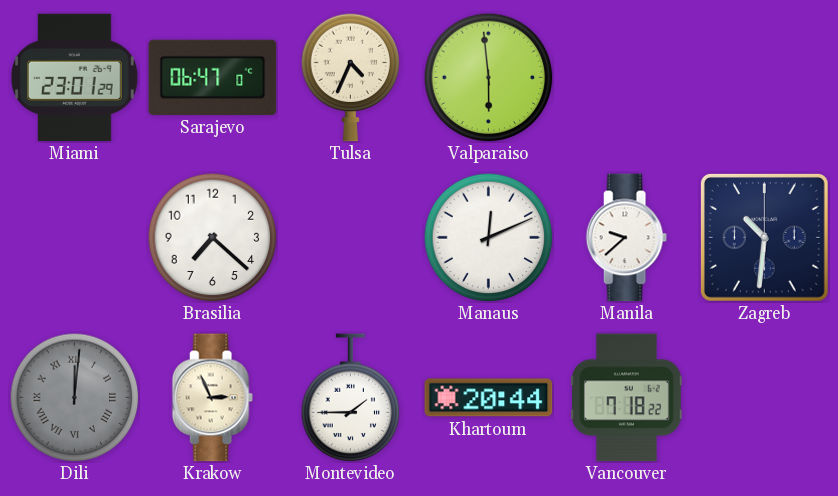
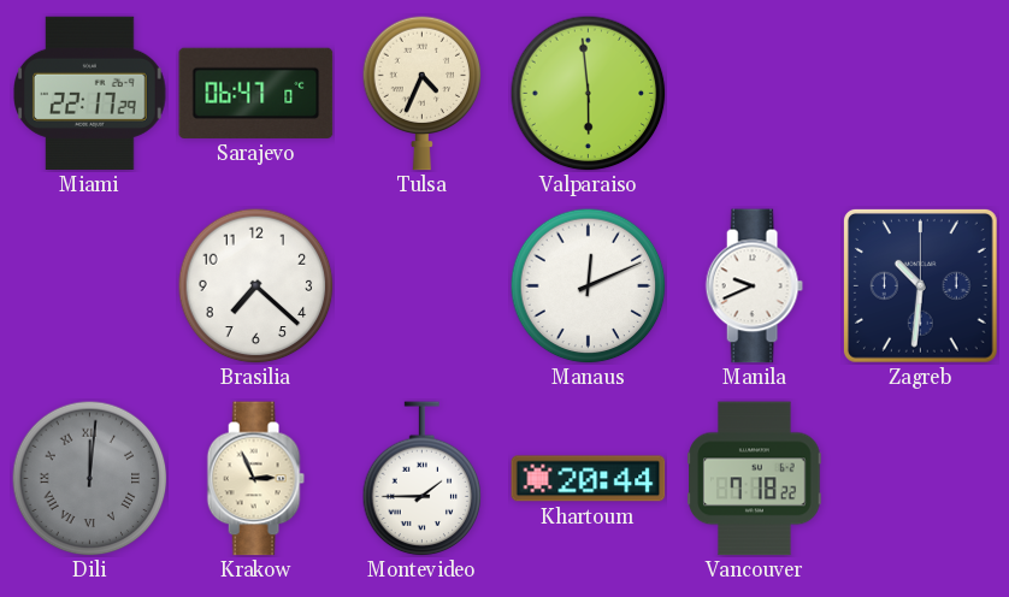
Miami: 23:01 -> 22:17 (90, 93)
Manila: 9:38 -> 9:41 (754, 286)
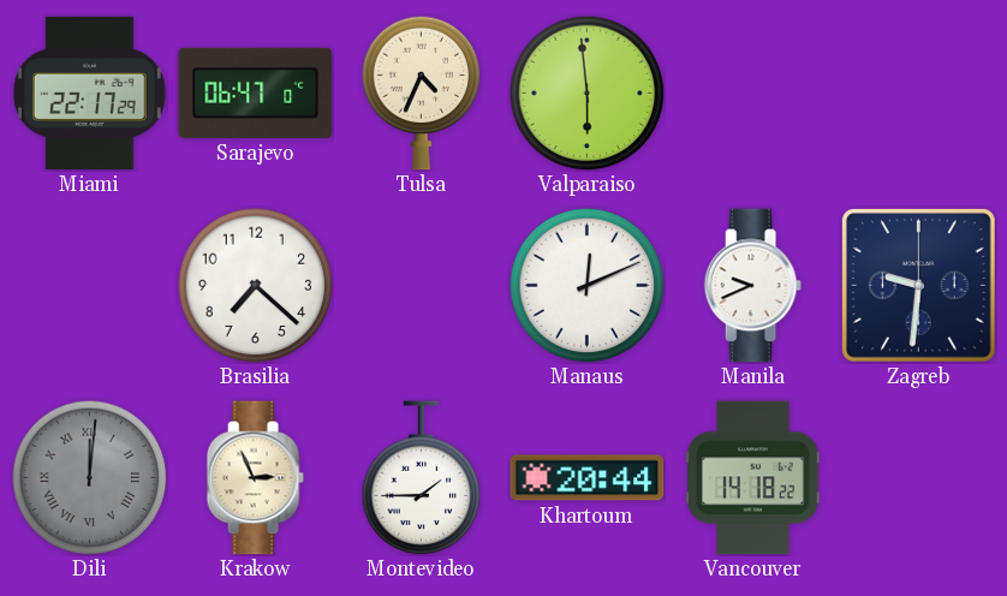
Zagreb: 10:31 -> 9:31 (918, 285)
Vancouver: 7:18 -> 14:18 (753, 478)
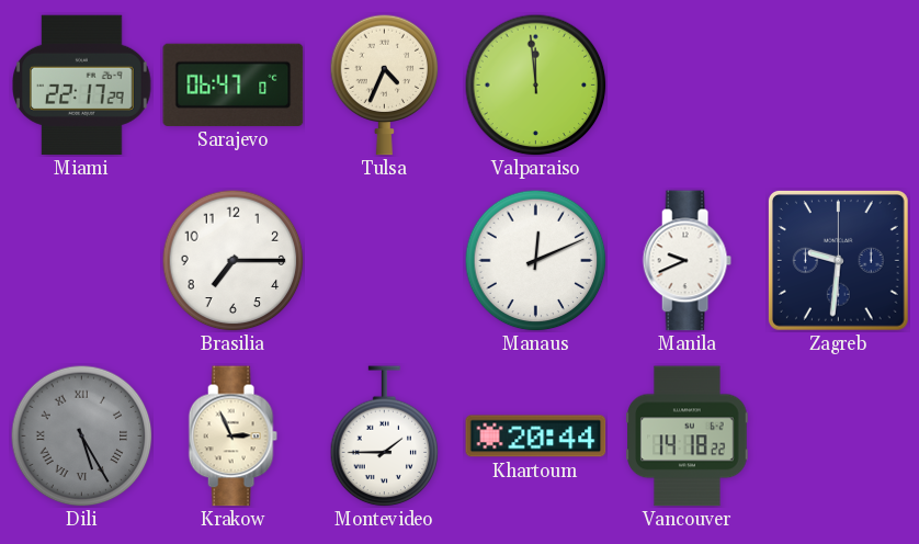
Valparaiso: 5:59 -> 11:59 (535, 84)
Brasilia: 7:22 -> 7:15 (232, 260)
Dili: 12:01 -> 5:25 (81, 435)
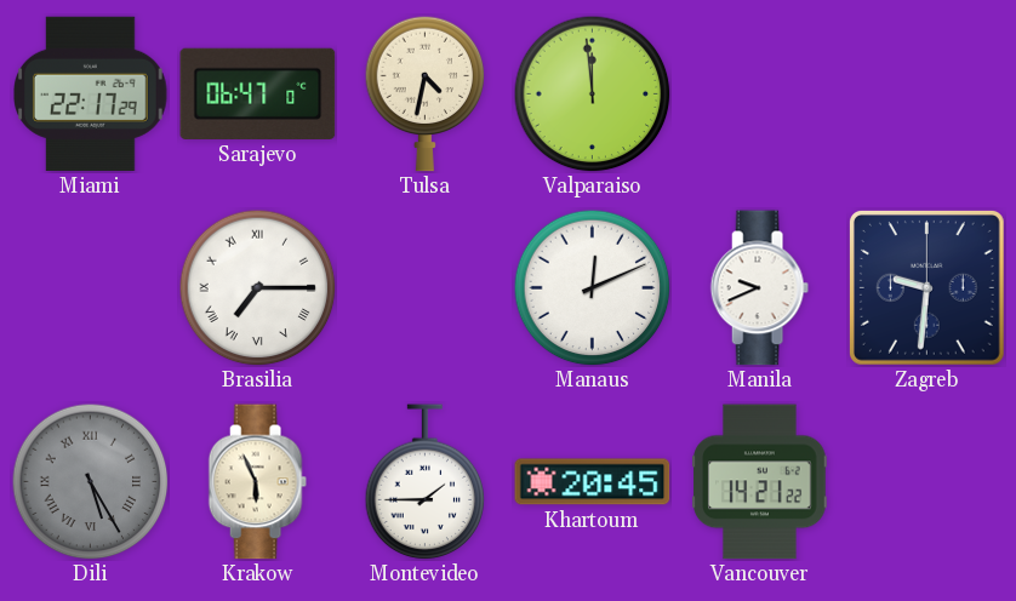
Tulsa: 4:34 -> 4:32 (426, 93)
Brasilia numerals: Arabic -> Roman (257, 287)
Krakow: 2:56 -> 5:56 (257, 482)
Khartoum: 20:44 -> 20:45 (593, 482)
Vancouver: 14:18 -> 14:21 (760, 482)
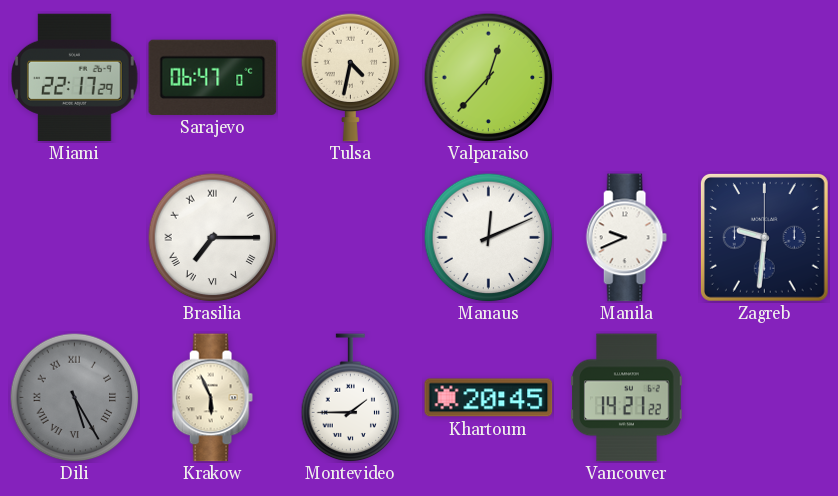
Valparaiso: 11:59 -> 12:37 (488, 77)
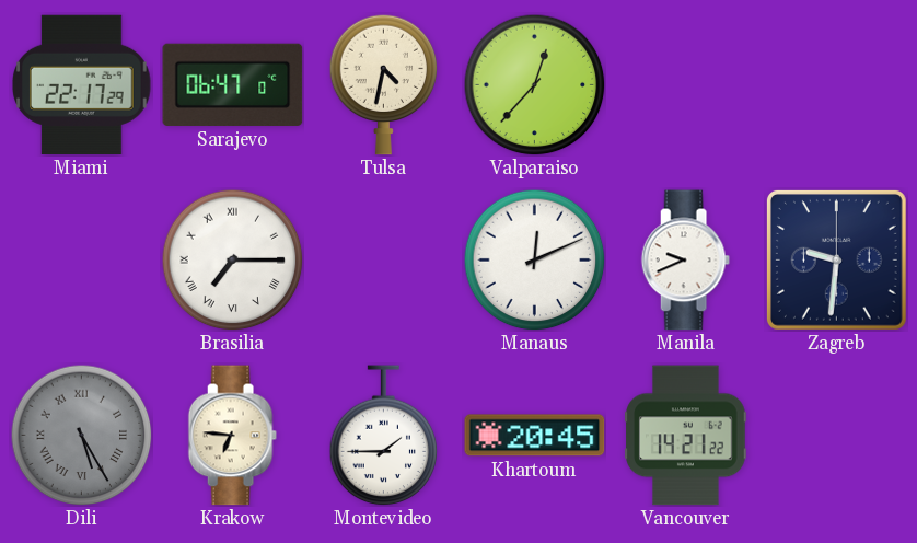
Krakow: 5:56 -> 6:46 (232, 436)
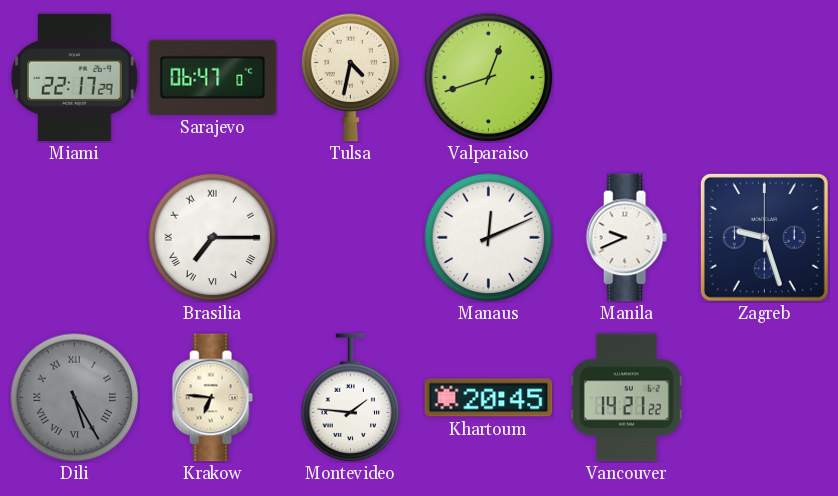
Valparaiso: 12:37 -> 12:42 (488, 77)
Zagreb: 9:31 -> 9:27 (764, 237)
Montevideo: 1:45 -> 1:46 (351, 398)
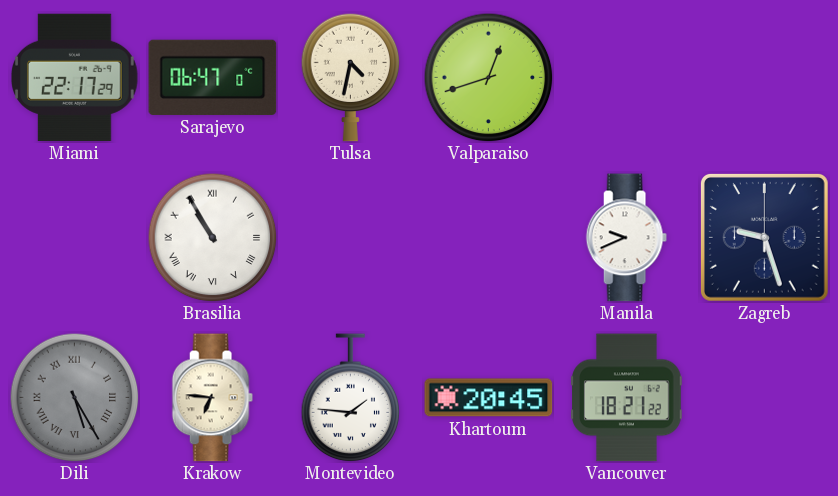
Brasilia: 7:15 -> 10:55 (212, 237)
Manaus: 12:11 -> none (488, 237)
Vancouver: 14:21 -> 18:21 (627, 398)
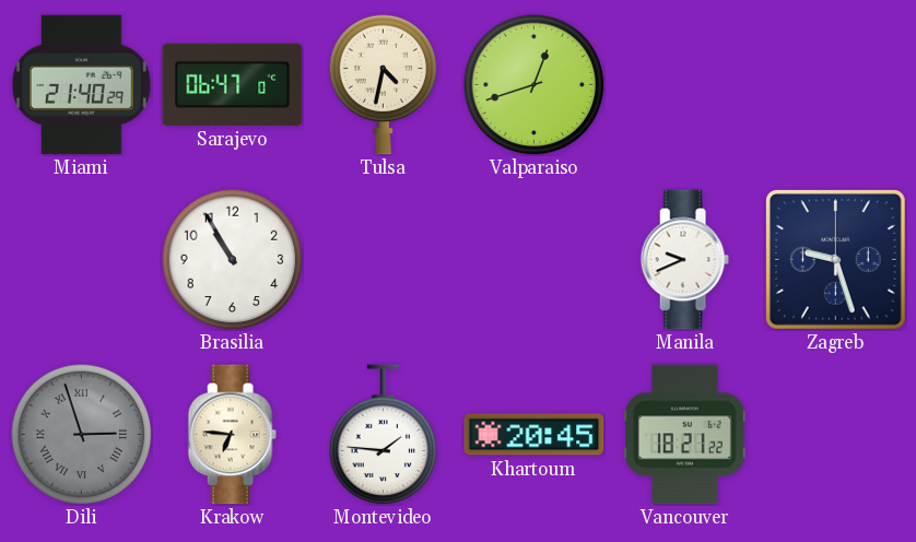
Miami: 22:17 -> 21:40 (82, 84)
Brasilia numerals: Roman -> Arabic (232, 259)
Dili: 5:25 -> 2:57 (81, 434)
